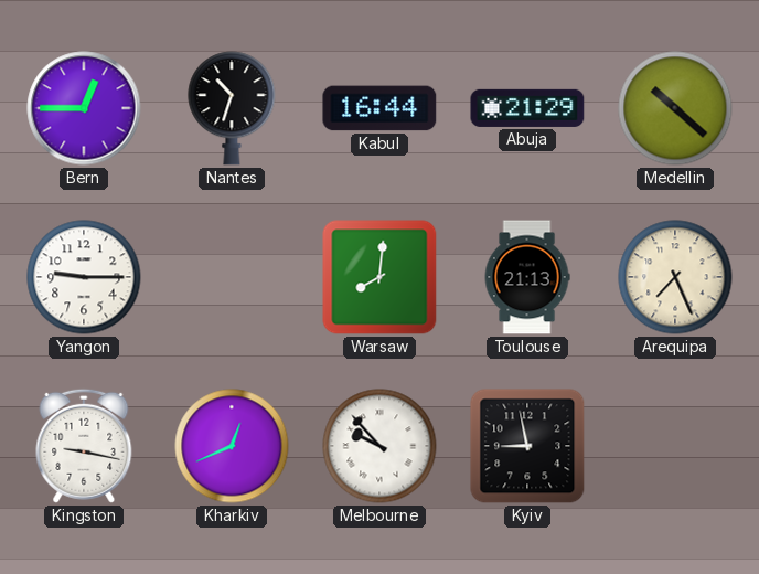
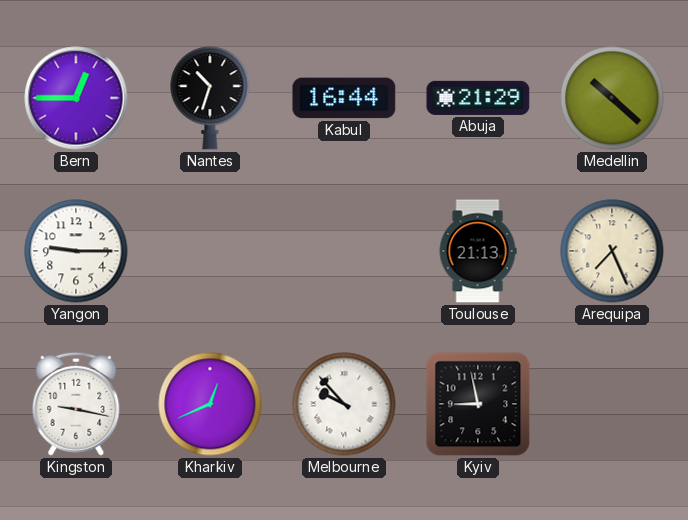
Warsaw: 8:01 -> none (379, 277)
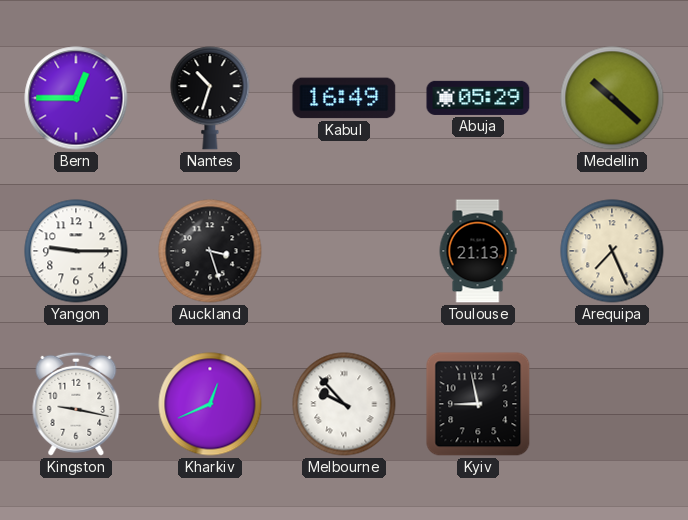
Kabul: 16:44 -> 16:49 (344, 98)
Abuja: 21:29 -> 05:29 (478, 98)
Auckland: none -> 3:27 (210, 251)
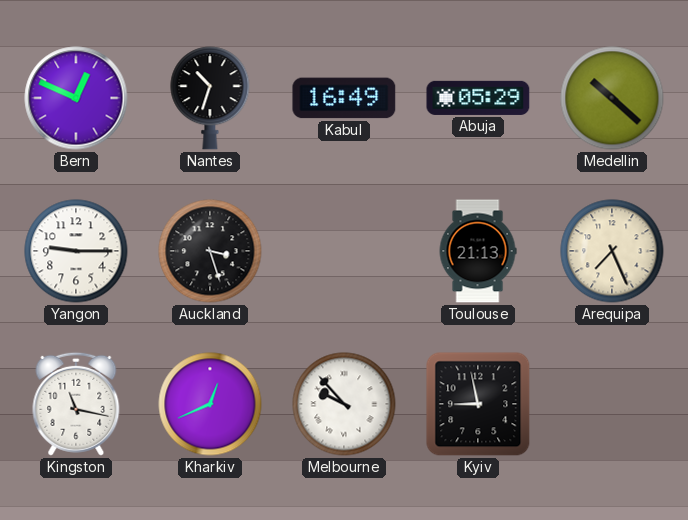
Bern: 12:45 -> 12:49 (76, 98)
Kingston: 9:17 -> 11:17 (76, 404)
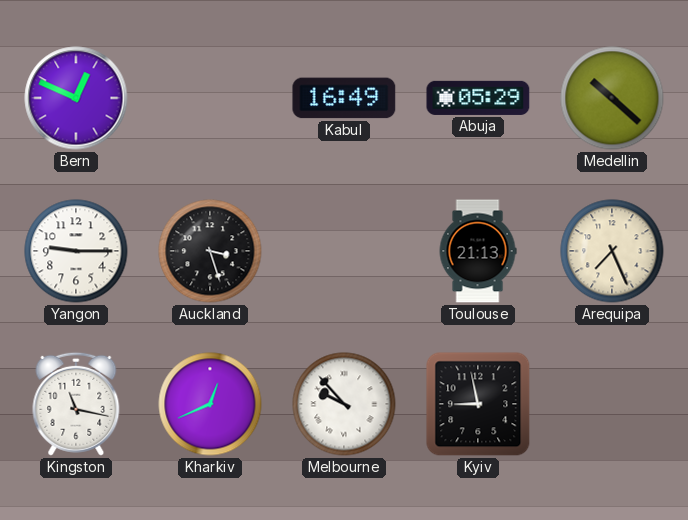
Nantes: 10:33 -> none (210, 98)
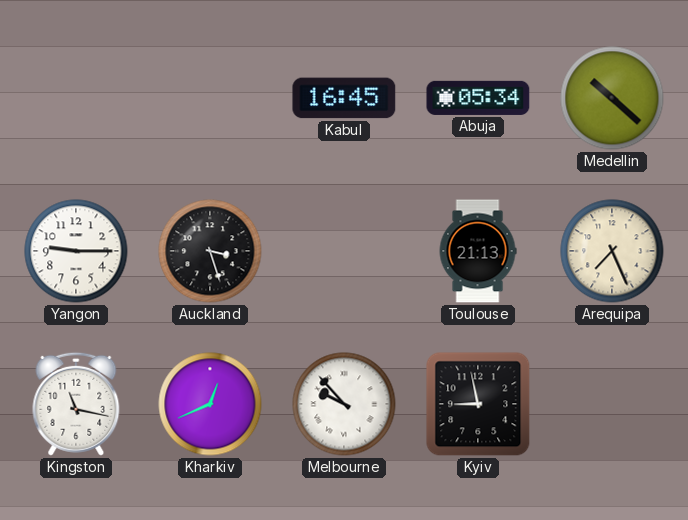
Bern: 12:49 -> none (76, 98)
Kabul: 16:49 -> 16:45 (344, 98)
Abuja: 05:29 -> 05:34 (478, 98)
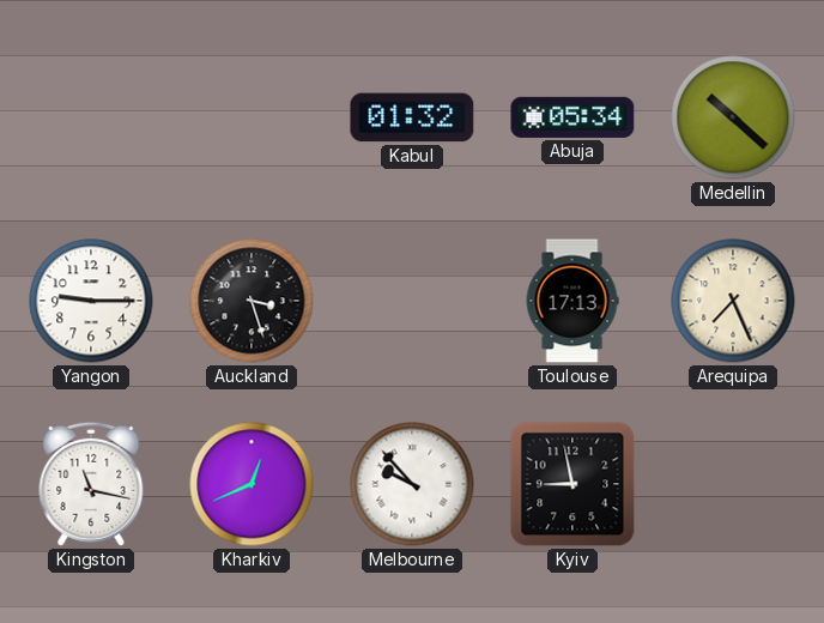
Kabul: 16:45 -> 01:32 (412, 117)
Toulouse: 21:13 -> 17:13 (572, 301)
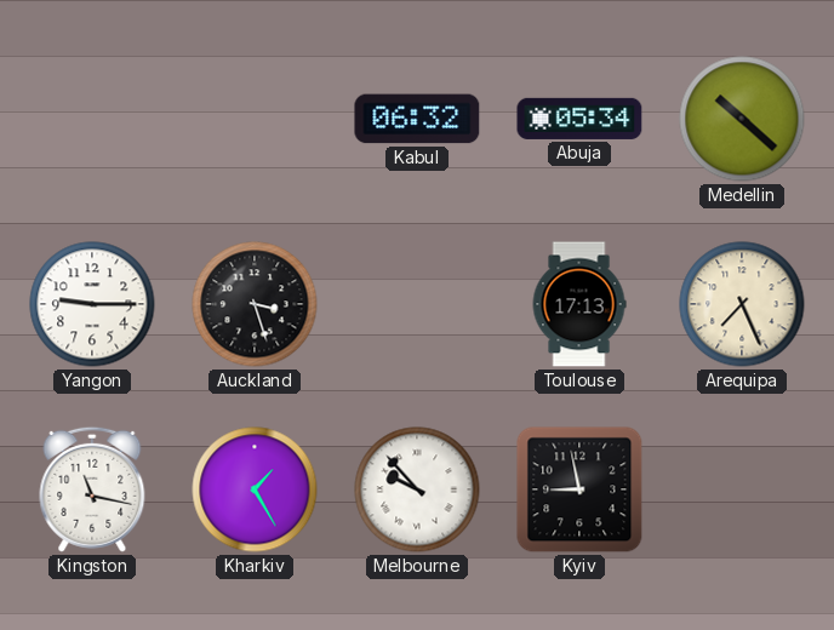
Kabul: 01:32 -> 06:32 (417, 119)
Kharkiv: 12:41 -> 1:25 (255, 489)
